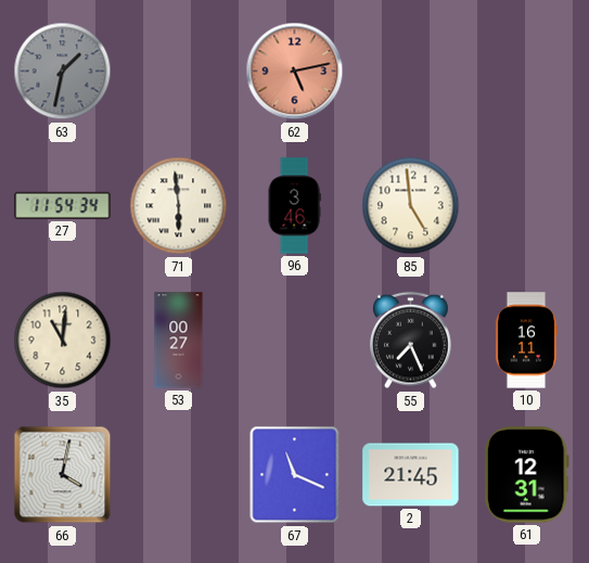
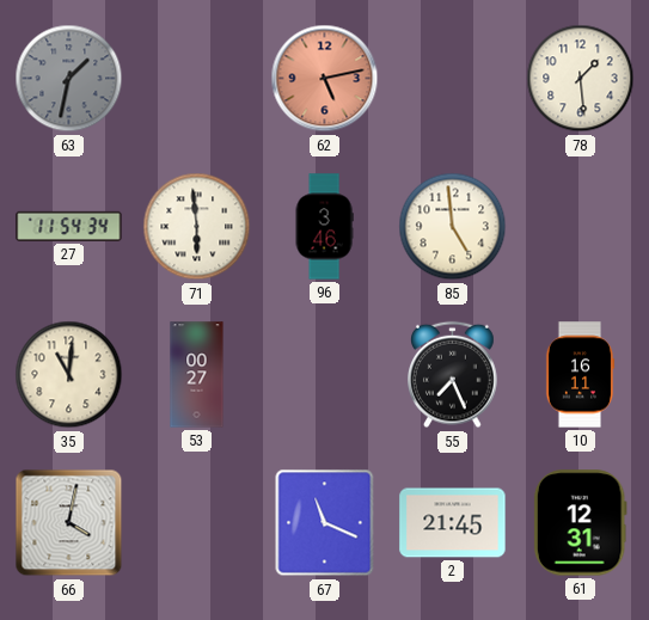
78: none -> 1:29 (581, 79)
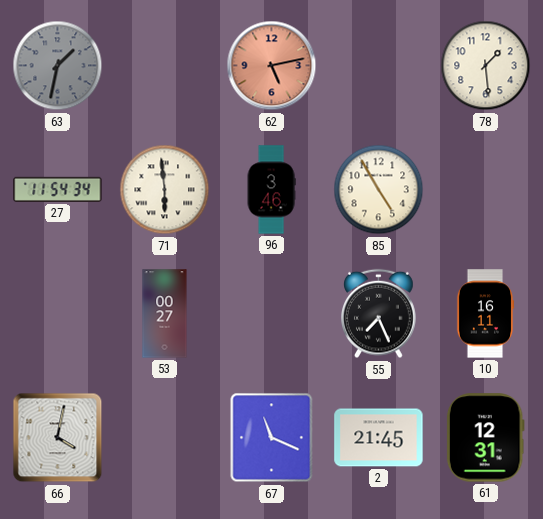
85: 4:59 -> 4:55 (379, 190)
35: 11:01 -> none (69, 375)
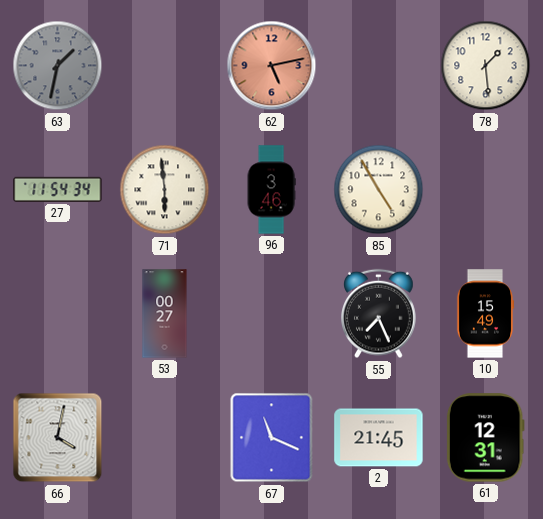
10: 16:11 -> 15:49 (485, 314)
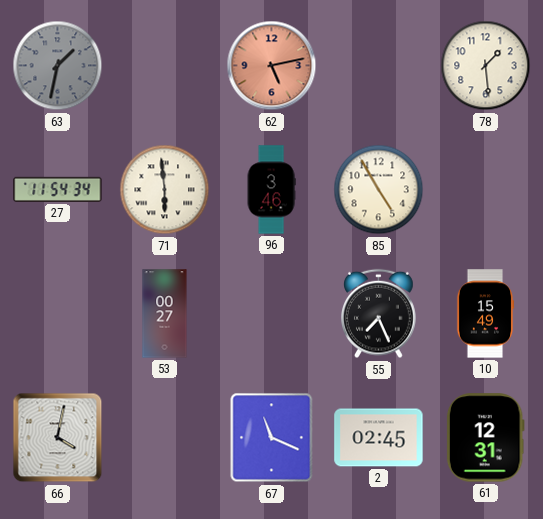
2: 21:45 -> 02:45 (379, 438)
